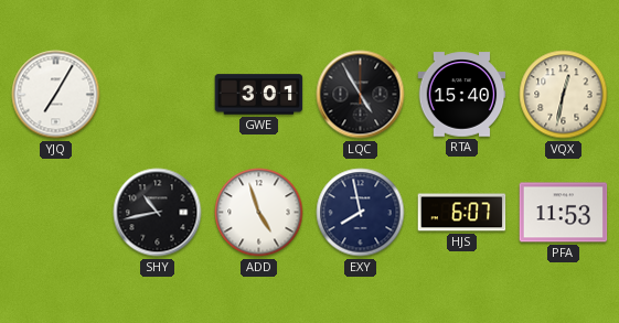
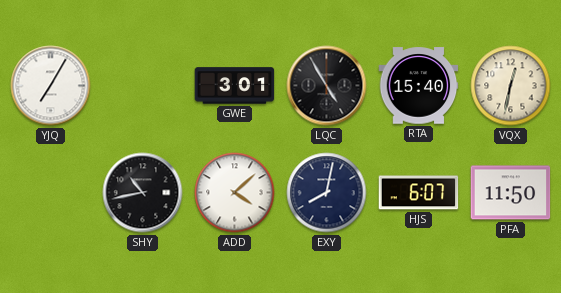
ADD: 4:57 -> 4:08 (235, 193)
EXY: 7:58 -> 8:02 (327, 193)
PFA: 11:53 -> 11:50 (511, 193)
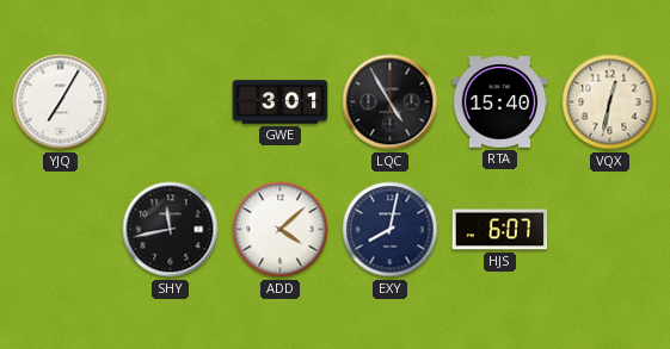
SHY: 10:43 -> 11:43 (171, 230)
PFA: 11:50 -> none (511, 193)
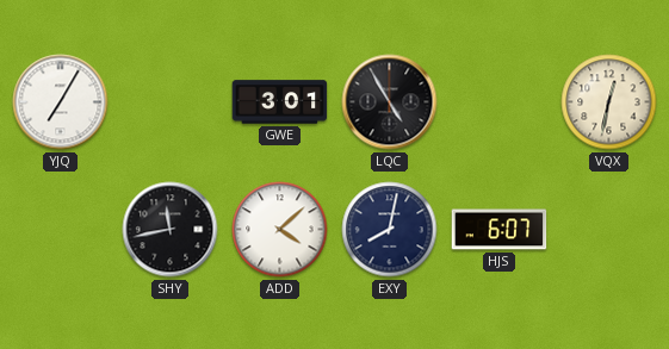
RTA: 15:40 -> none (500, 102)
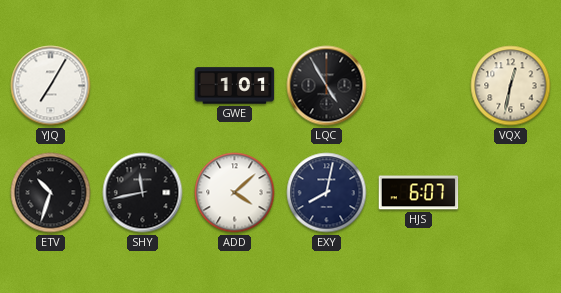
GWE: 3:01 -> 1:01 (235, 86)
ETV: none -> 10:33 (51, 193)
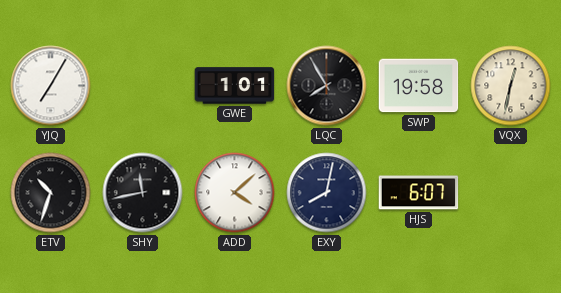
LQC: 4:55 -> 7:55 (327, 86)
SWP: none -> 19:58 (419, 86)
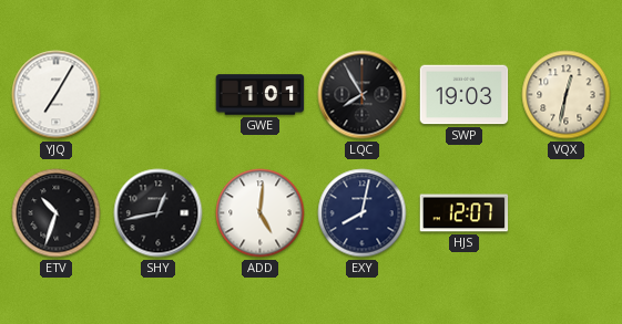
SWP: 19:58 -> 19:03 (465, 95)
SHY: 11:43 -> 12:43 (159, 213)
ADD: 4:08 -> 5:01 (261, 213)
HJS: 6:07 -> 12:07 (465, 213)
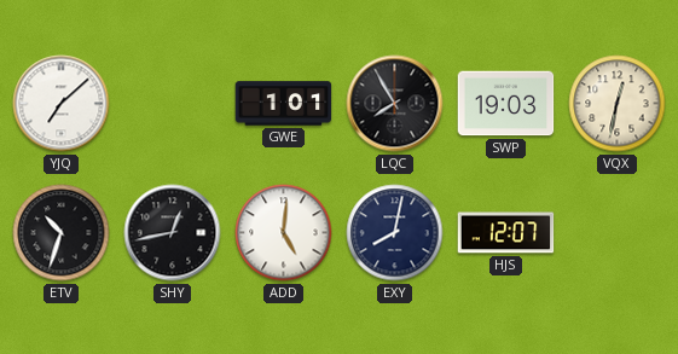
YJQ: 7:05 -> 7:08 (62, 104)
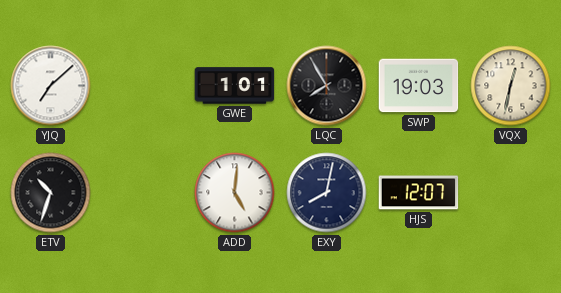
SHY: 12:43 -> none (173, 233)
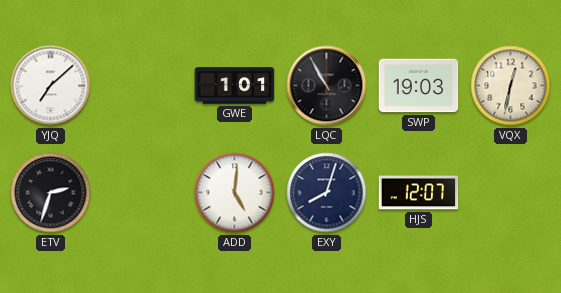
LQC: 7:55 -> 10:55 (327, 86)
ETV: 10:33 -> 2:33 (51, 193)
EXY: 8:02 -> 8:03 (327, 193)
